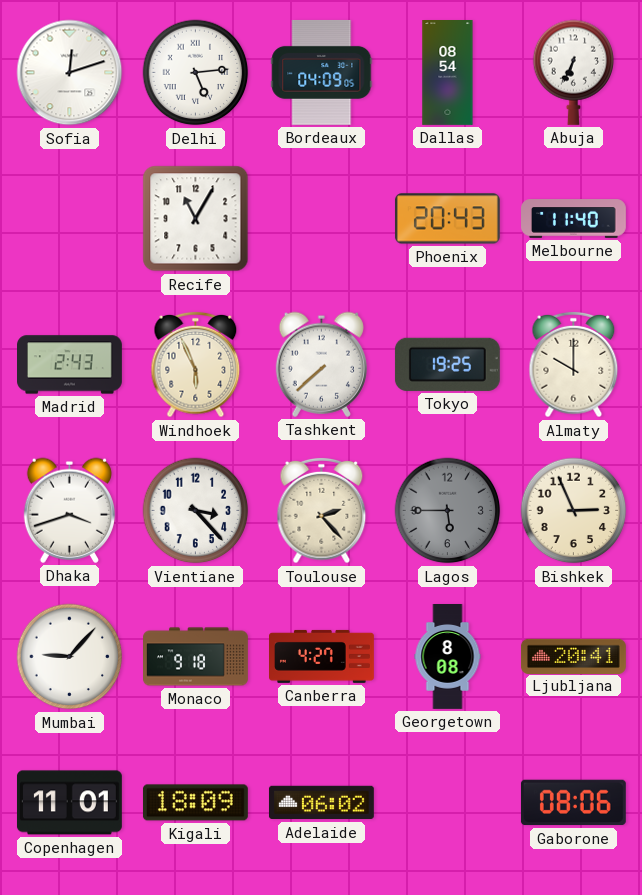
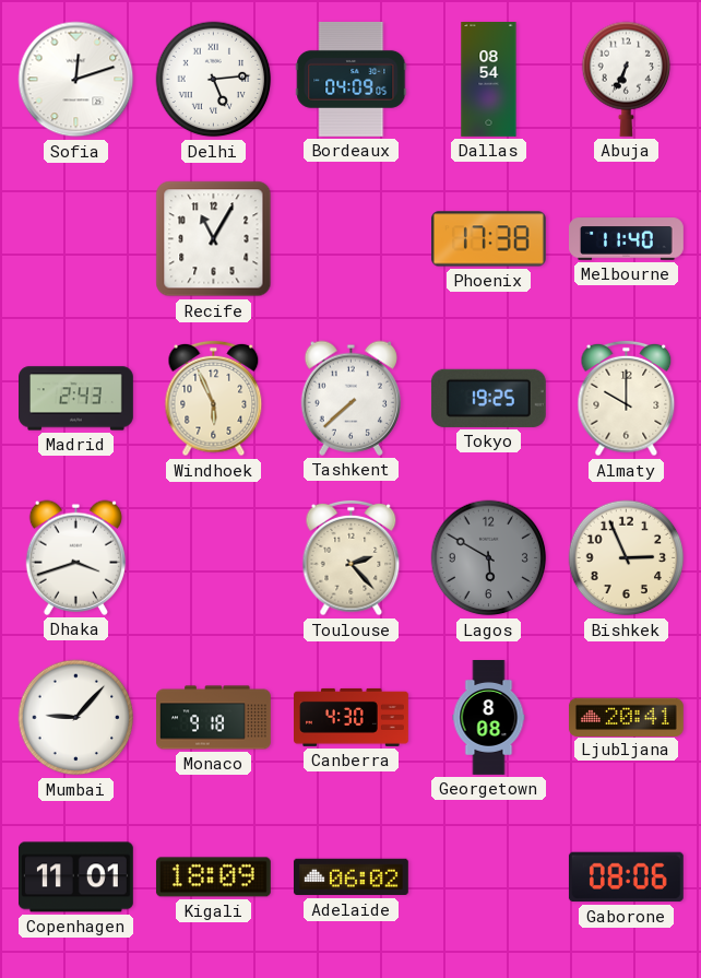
Phoenix: 20:43 -> 17:38 (488, 239)
Vientiane: 3:23 -> none (196, 511)
Lagos: 5:45 -> 5:50 (489, 558)
Canberra: 4:27 -> 4:30 (352, 717)
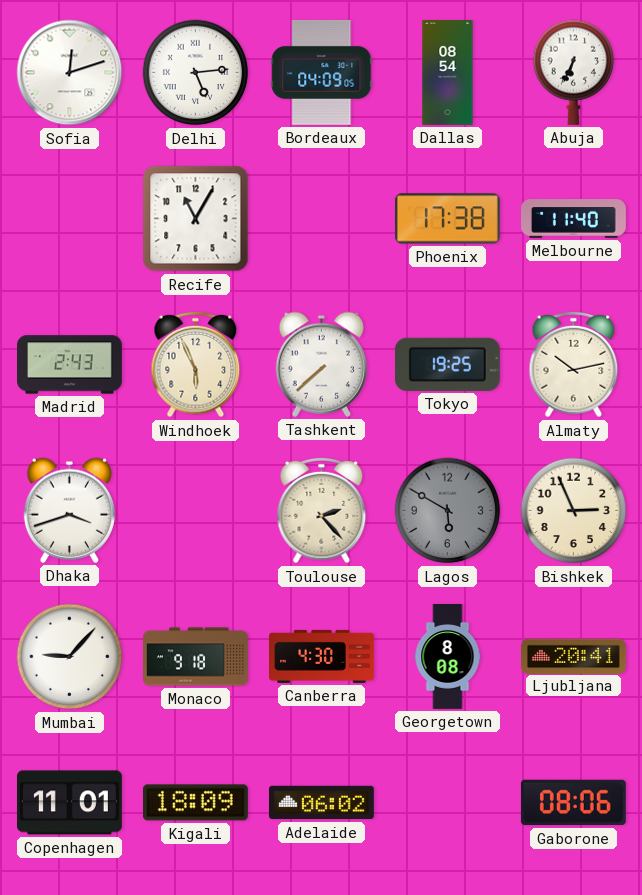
Almaty: 10:00 -> 10:13 (574, 365)
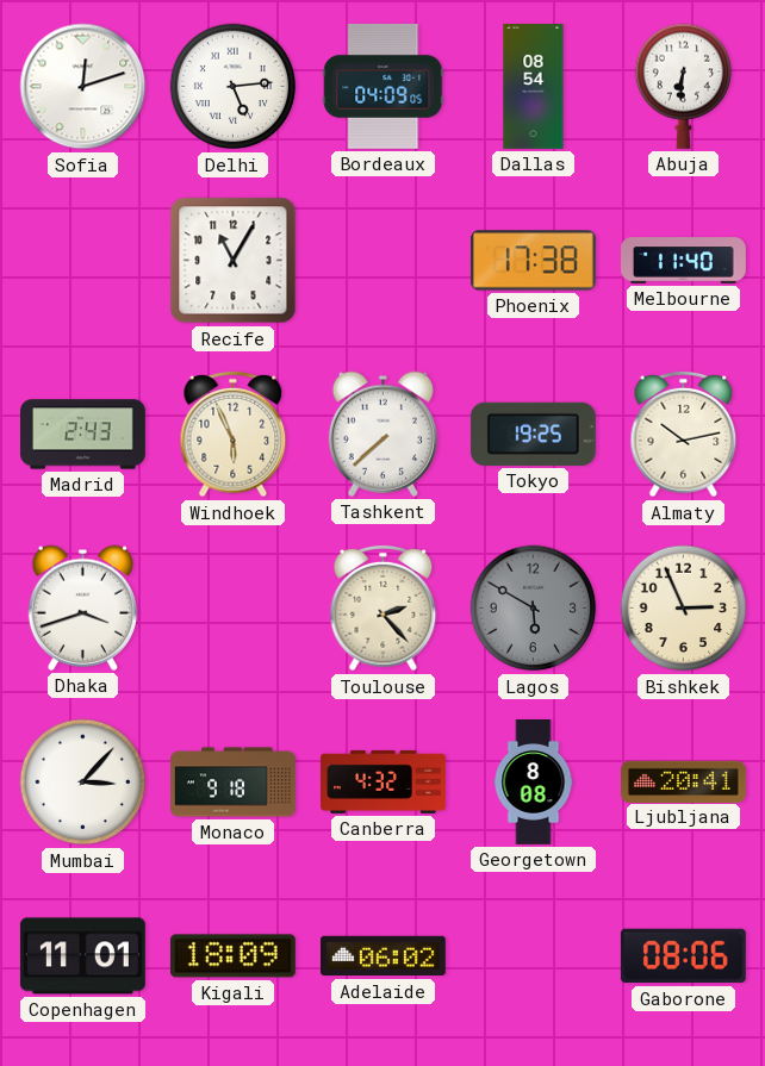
Abuja: 6:34 -> 6:31 (684, 86)
Mumbai: 9:07 -> 3:07 (83, 783)
Canberra: 4:30 -> 4:32 (384, 781)
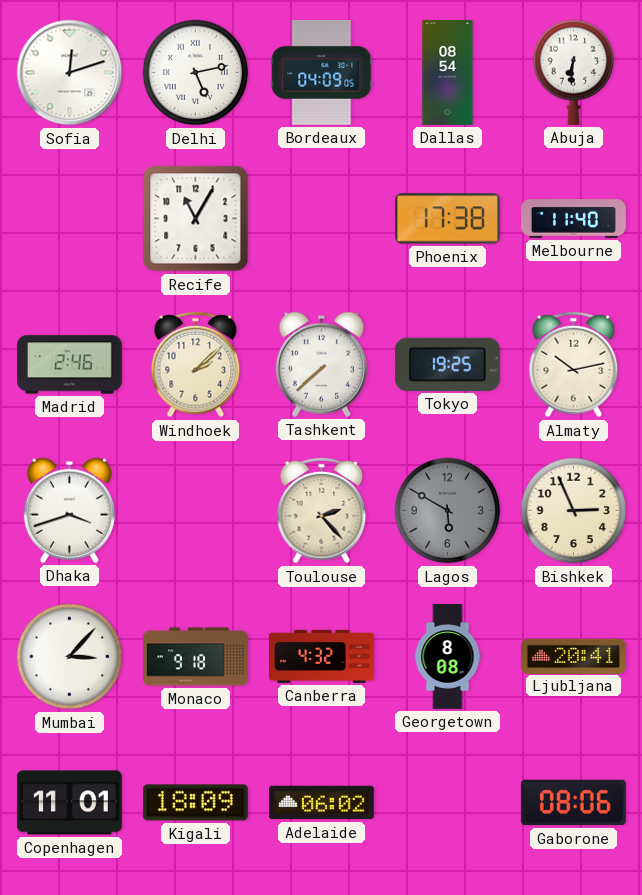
Delhi: 5:14 -> 5:13 (196, 73)
Madrid: 2:43 -> 2:46 (70, 365)
Windhoek: 5:56 -> 2:08 (196, 365)
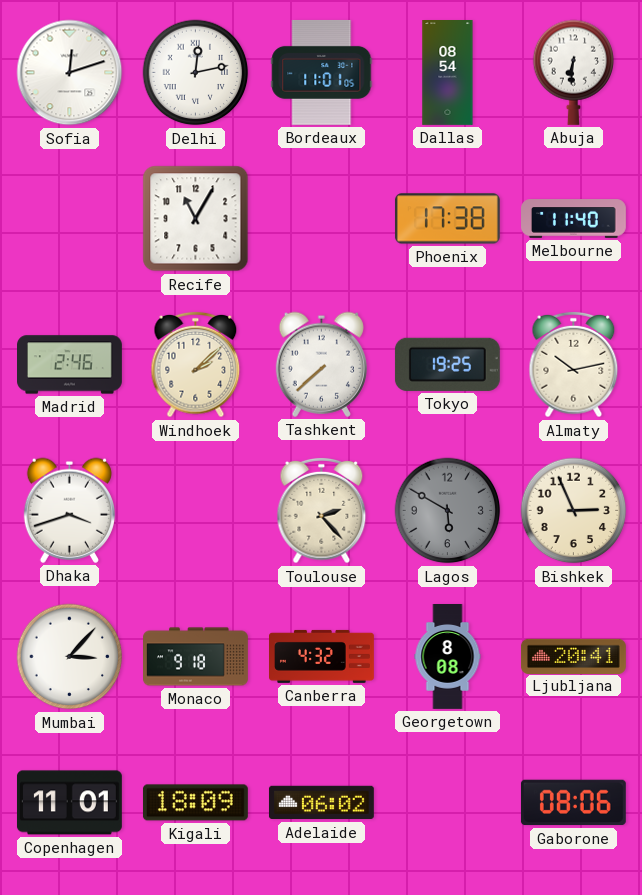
Delhi: 5:13 -> 12:13 (196, 73)
Bordeaux: 04:09 -> 11:01 (322, 72)
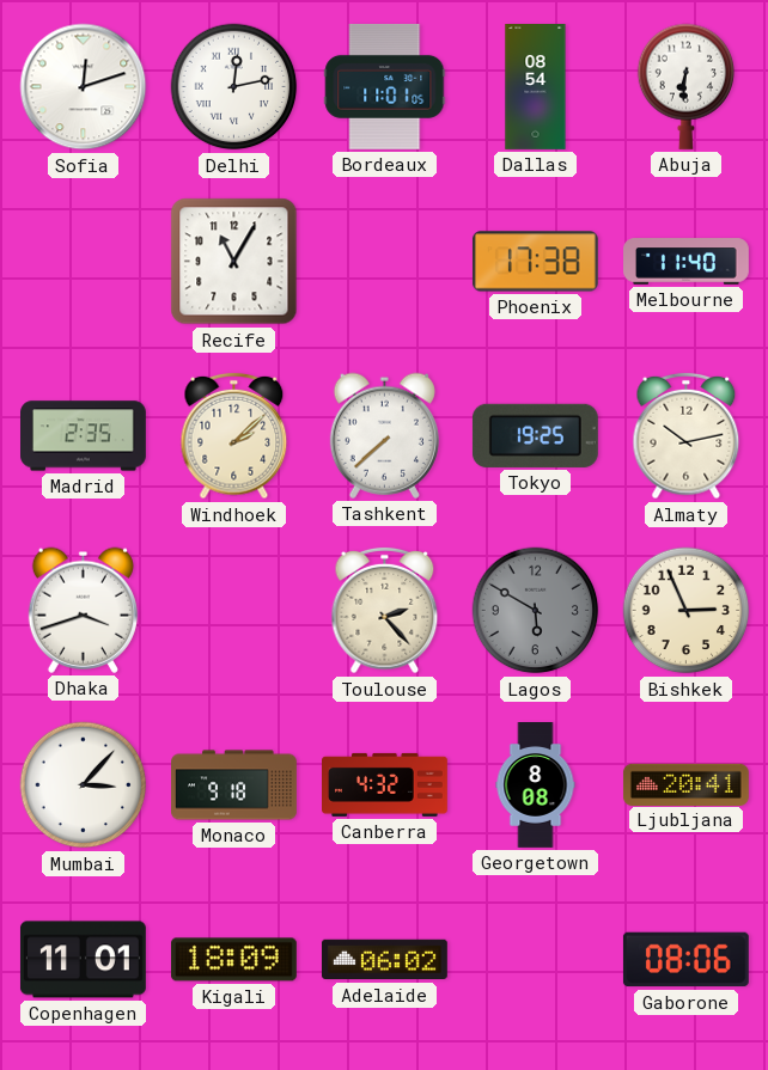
Madrid: 2:46 -> 2:35 (84, 436)
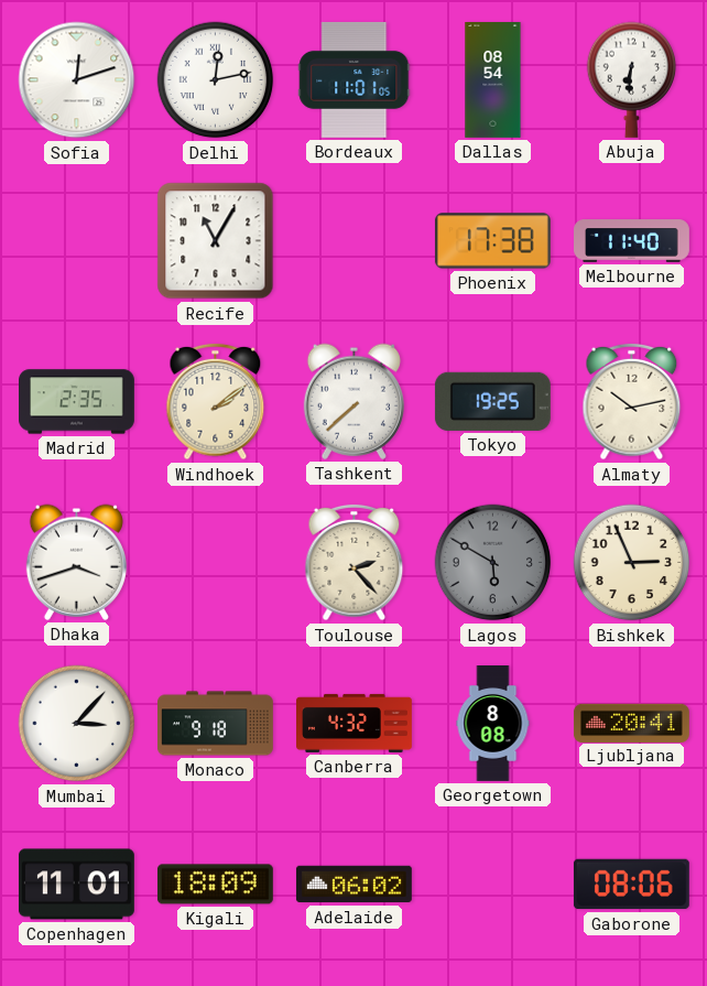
Windhoek: 2:08 -> 2:09 (216, 402)
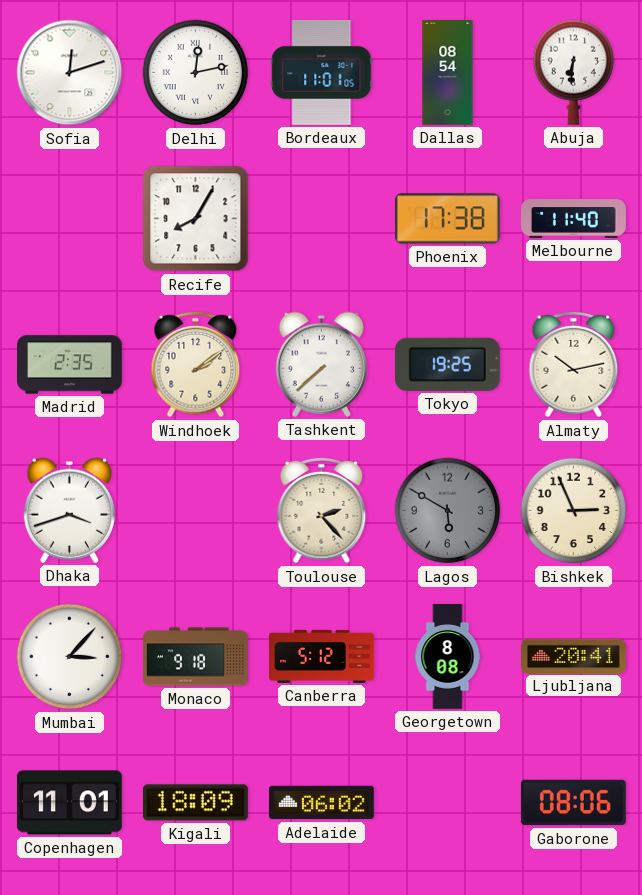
Recife: 11:05 -> 8:05 (196, 219)
Canberra: 4:32 -> 5:12 (322, 656)
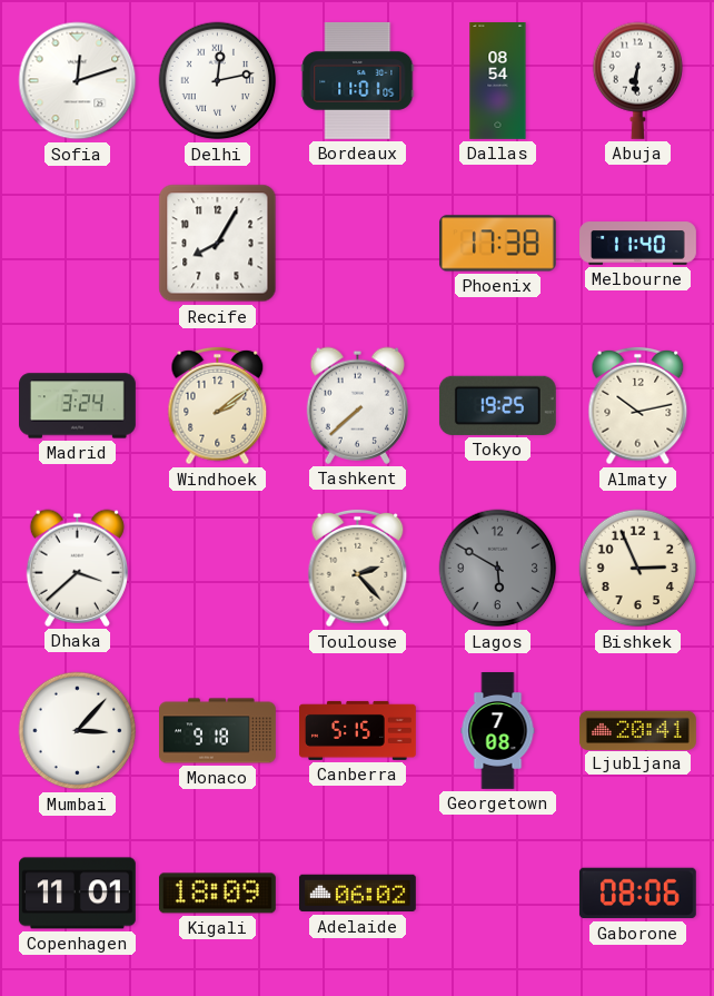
Madrid: 2:35 -> 3:24 (78, 406)
Dhaka: 3:42 -> 3:38 (77, 568)
Canberra: 5:12 -> 5:15 (358, 730)
Georgetown: 8:08 -> 7:08 (498, 731)
